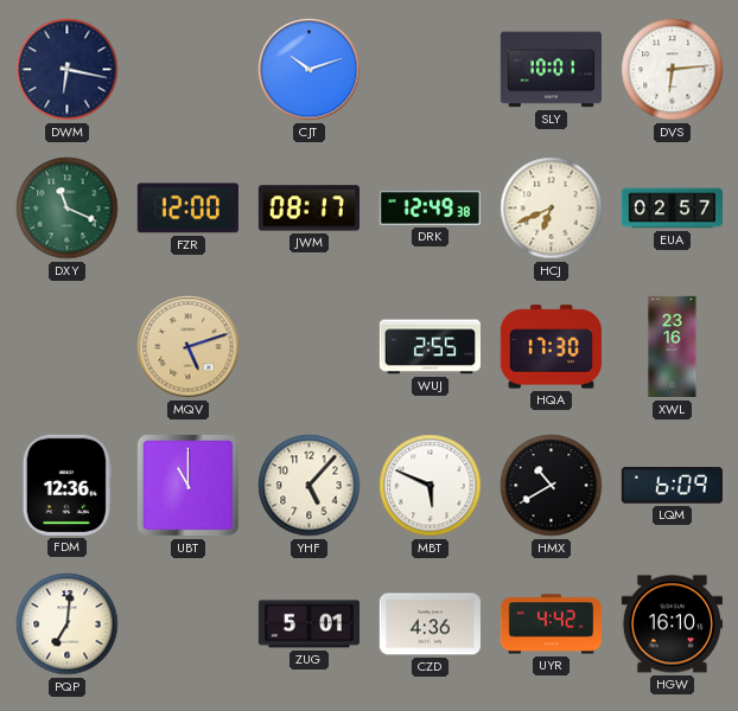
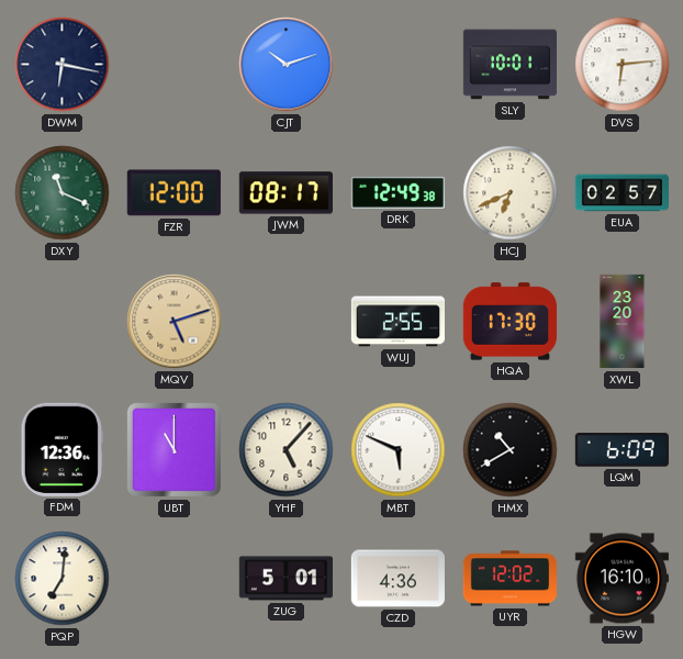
XWL: 23:16 -> 23:20 (623, 322)
UYR: 4:42 -> 12:02 (510, 579)
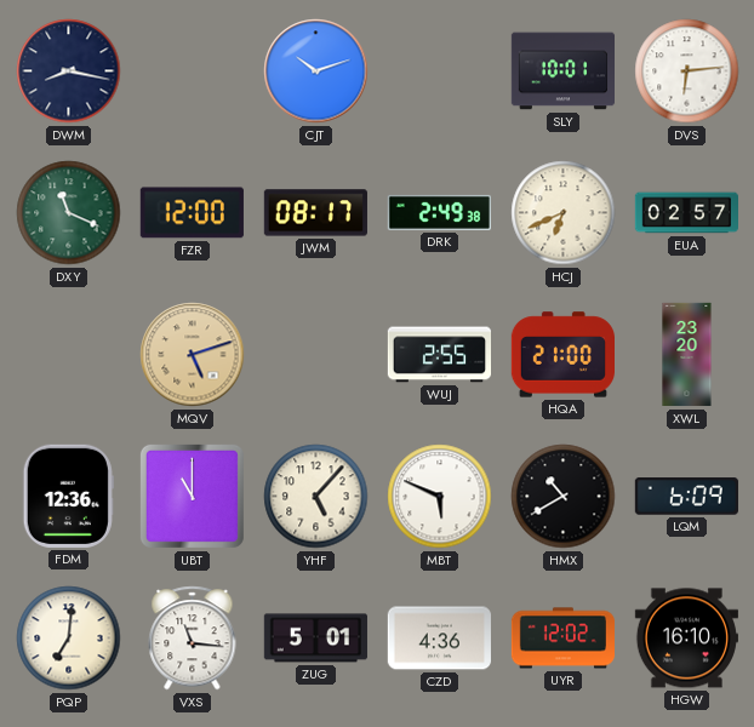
DWM: 6:17 -> 8:17 (69, 71)
DRK: 12:49 -> 2:49 (439, 212)
HQA: 17:30 -> 21:00 (562, 355)
VXS: none -> 11:16 (193, 639)
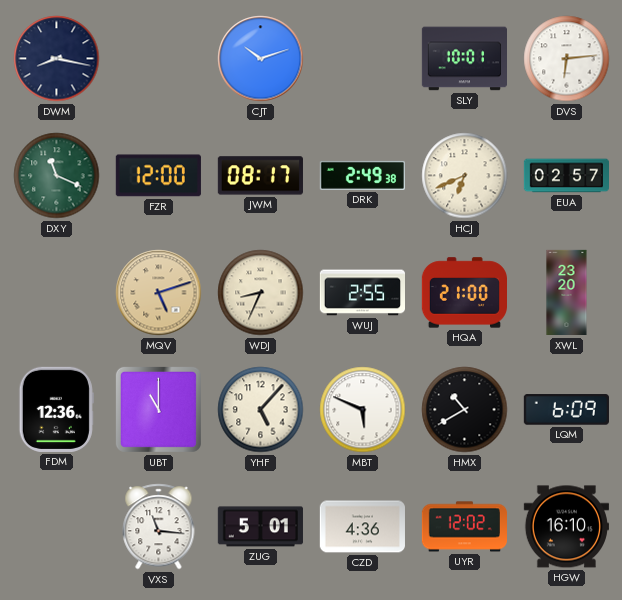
WDJ: none -> 8:34 (261, 293)
PQP: 7:01 -> none (69, 639)
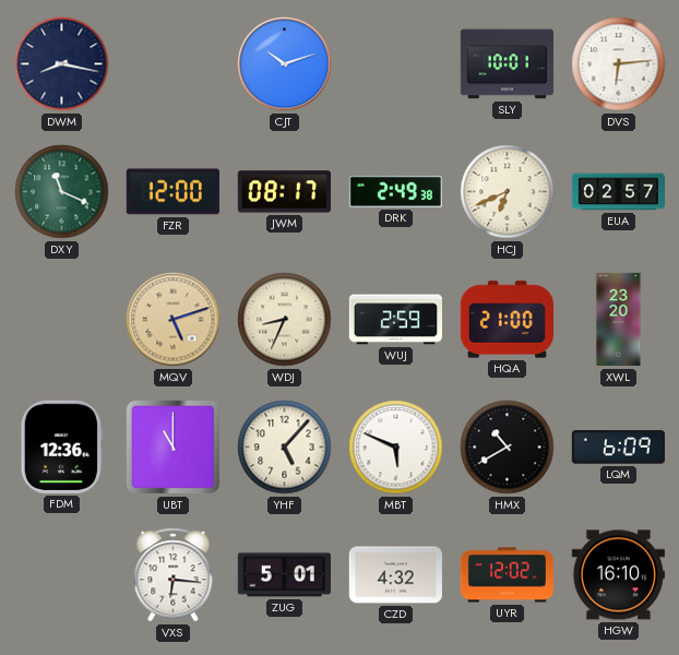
WUJ: 2:55 -> 2:59 (395, 320)
VXS: 11:16 -> 6:16 (174, 575)
CZD: 4:36 -> 4:32 (395, 575)
